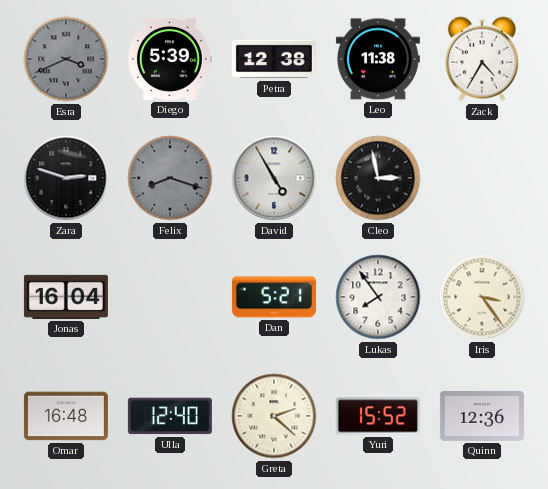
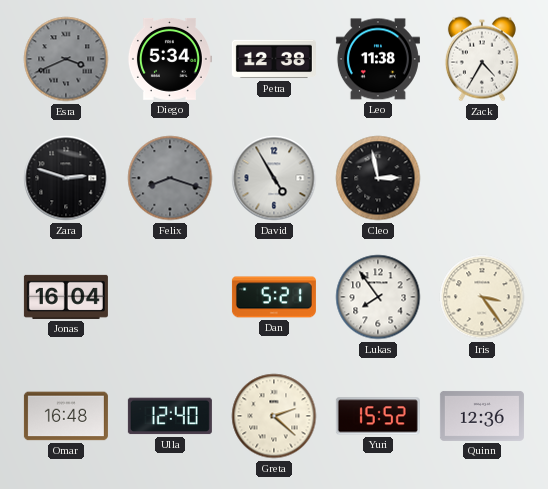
Diego: 5:39 -> 5:34 (169, 59)
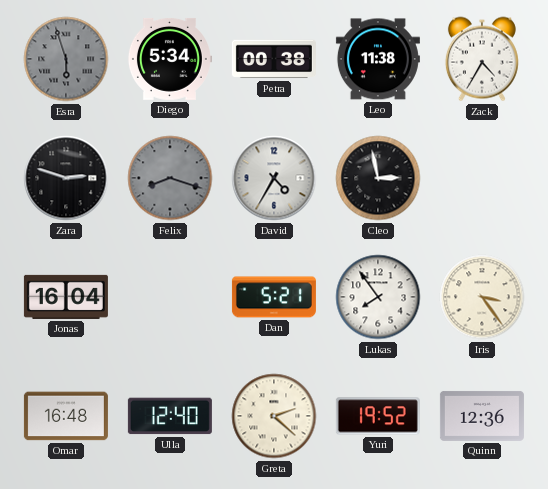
Esra: 3:41 -> 5:57 (66, 59)
Petra: 12:38 -> 00:38 (274, 59)
David: 4:55 -> 4:35 (274, 178)
Yuri: 15:52 -> 19:52 (378, 416)
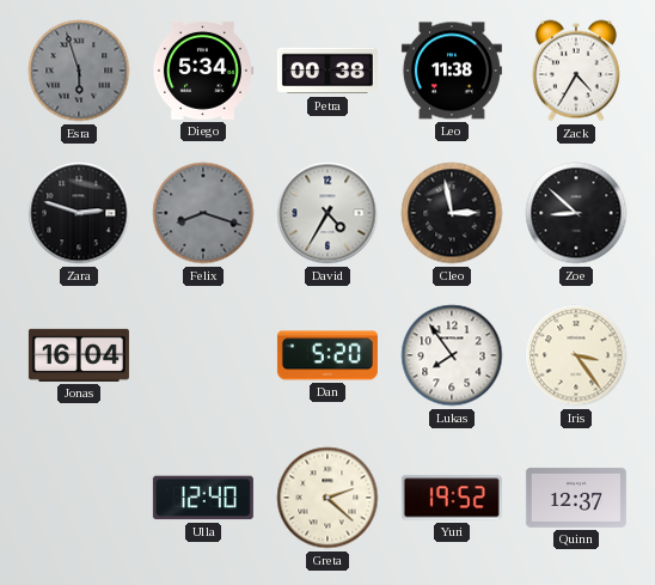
Zoe: none -> 8:52 (576, 213)
Dan: 5:21 -> 5:20 (327, 355)
Omar: 16:48 -> none (66, 416)
Quinn: 12:36 -> 12:37 (576, 498)
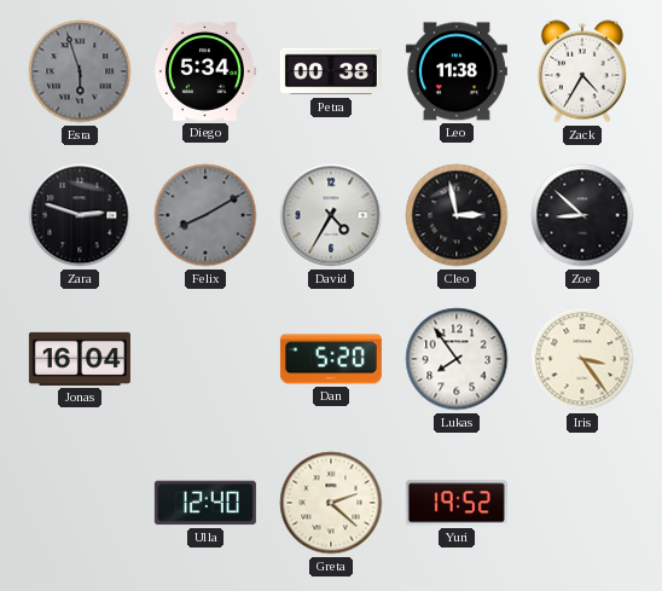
Felix: 8:18 -> 8:10 (205, 215)
Quinn: 12:37 -> none (576, 498)
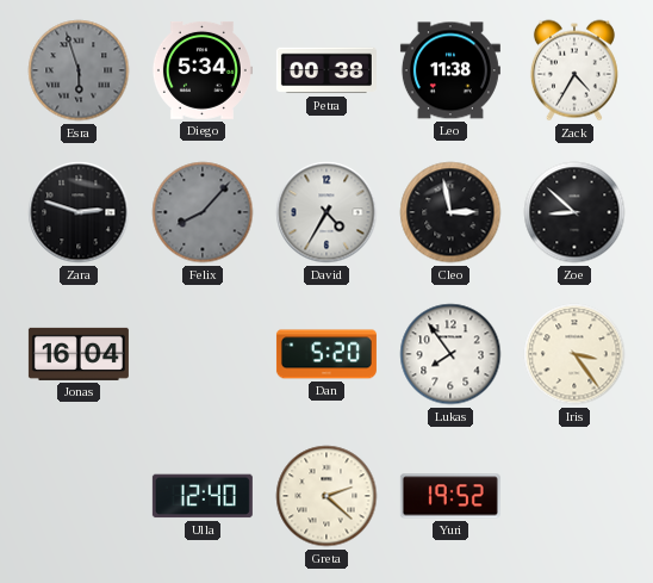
Felix: 8:10 -> 8:07 (203, 212)
